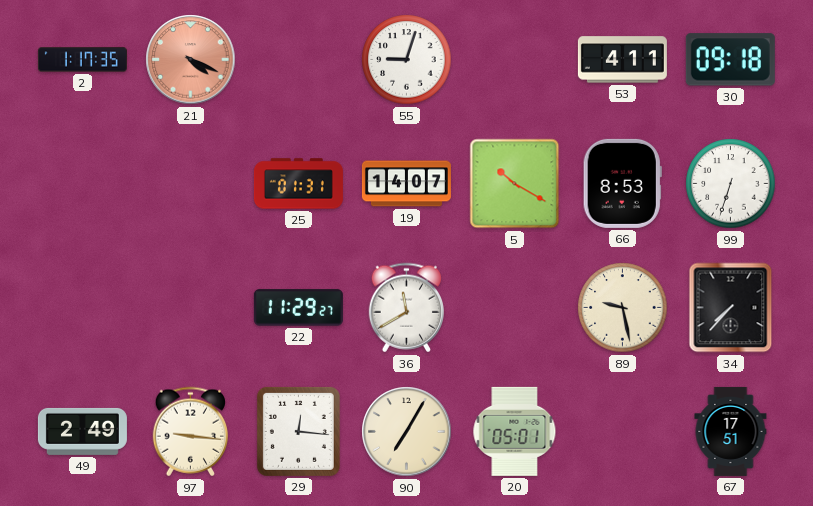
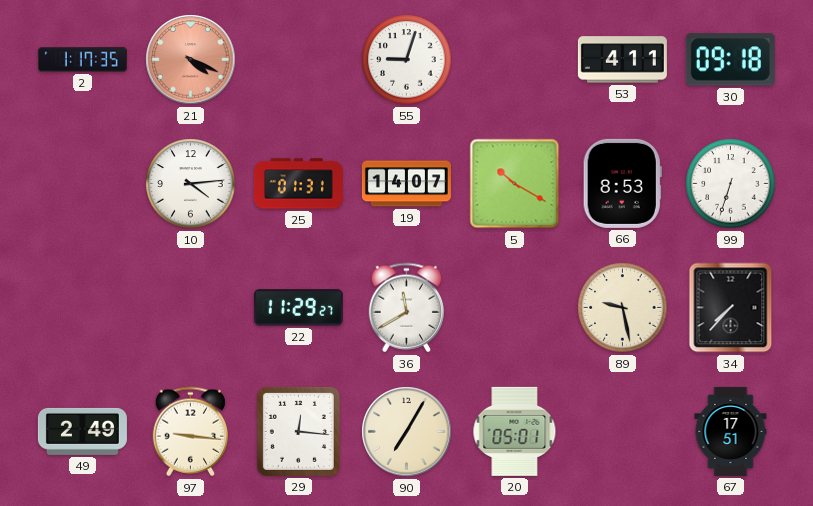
10: none -> 4:14 (191, 184)
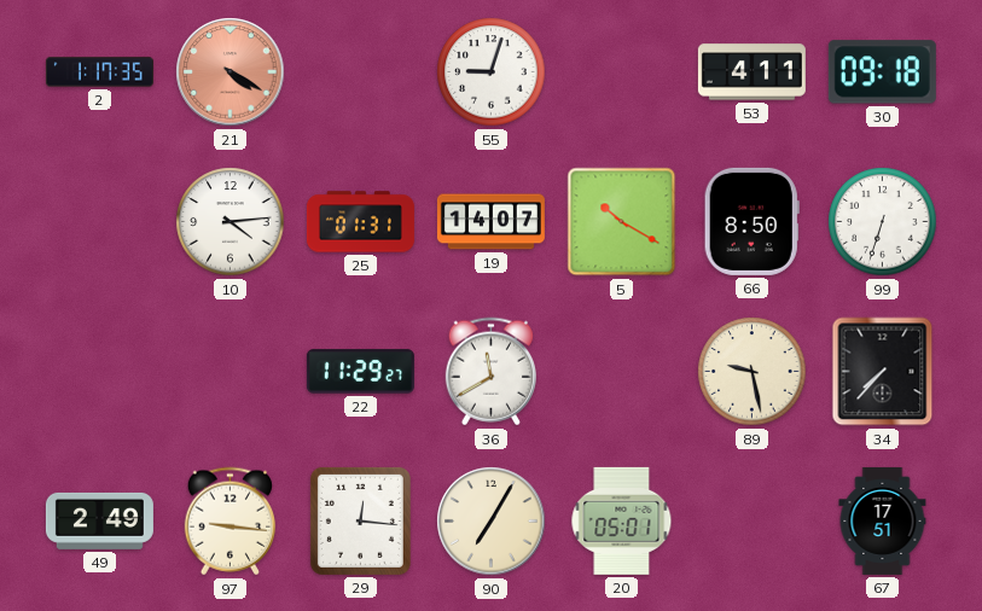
21: 4:19 -> 4:20 (231, 72)
66: 8:53 -> 8:50 (751, 221)
